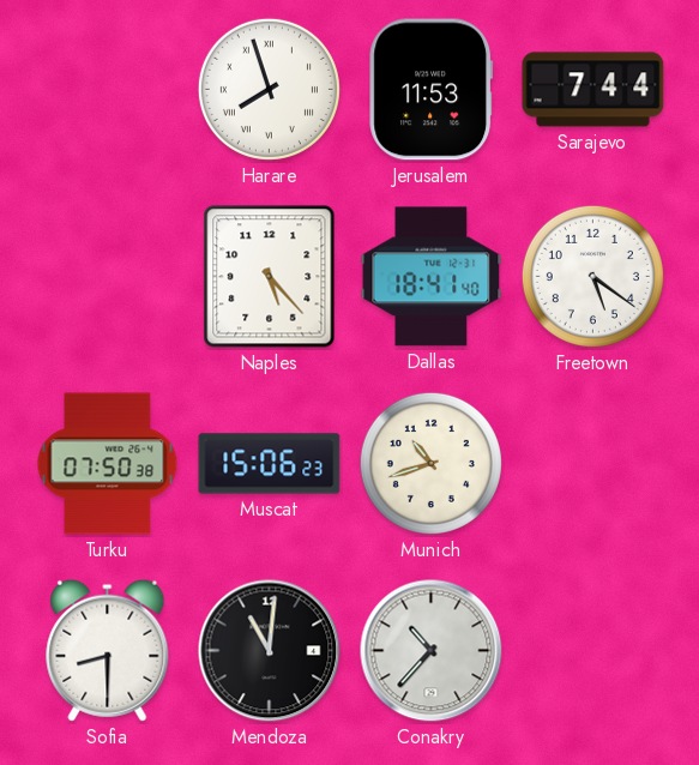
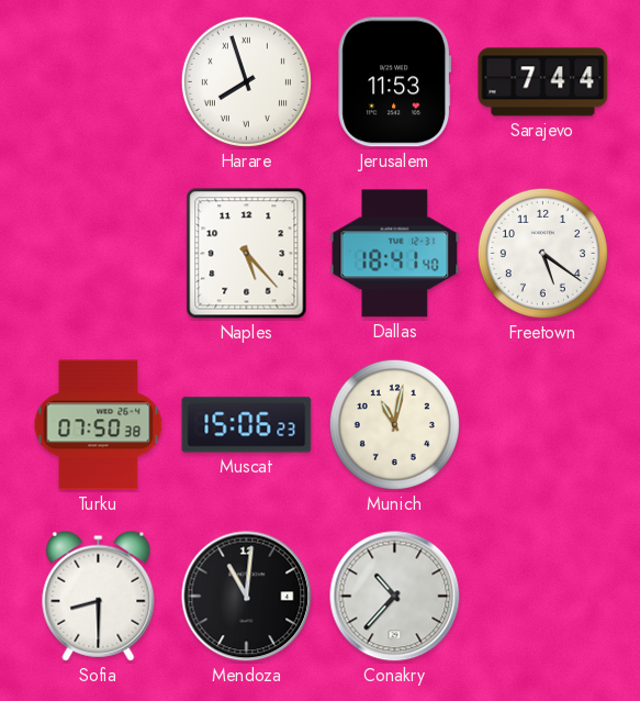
Munich: 10:42 -> 11:02 (394, 424)
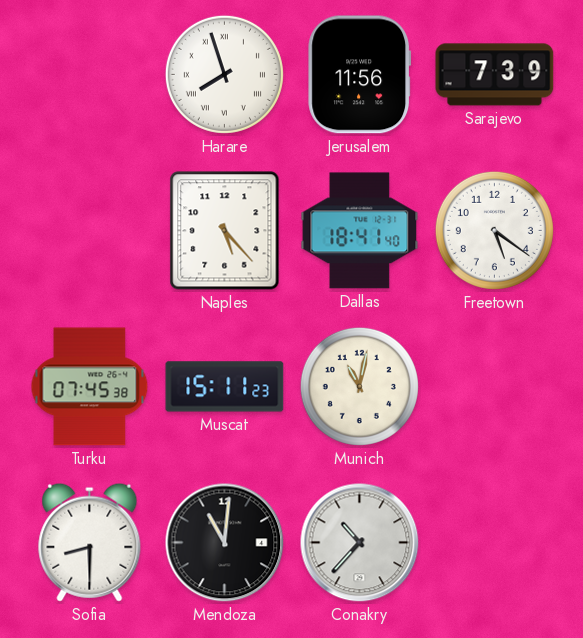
Jerusalem: 11:53 -> 11:56 (360, 75)
Sarajevo: 7:44 -> 7:39 (495, 75)
Turku: 07:50 -> 07:45 (90, 387)
Muscat: 15:06 -> 15:11 (225, 387)
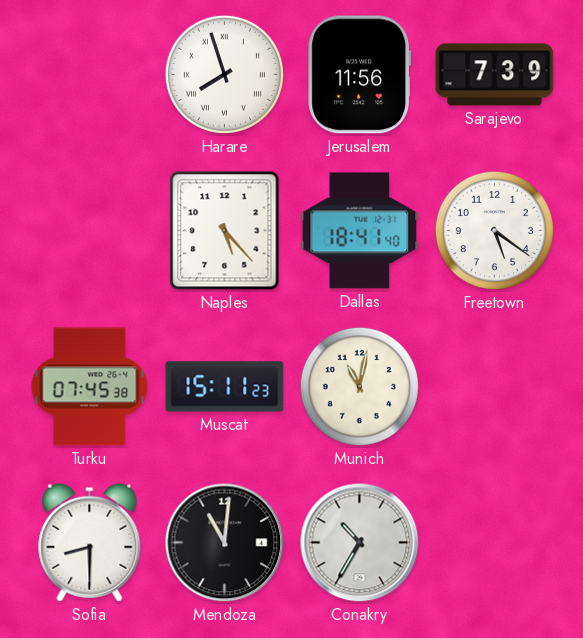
Conakry: 10:37 -> 10:35 (360, 543)
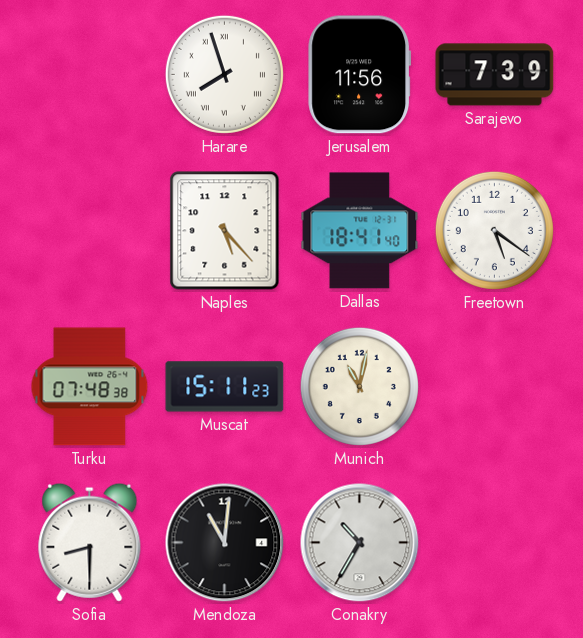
Turku: 07:45 -> 07:48 (90, 387)
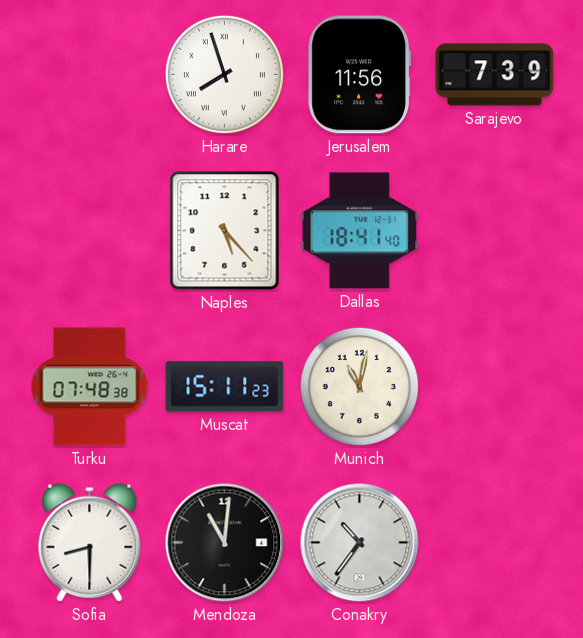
Freetown: 5:21 -> none (494, 230)
Conakry: 10:35 -> 10:36 (360, 543)
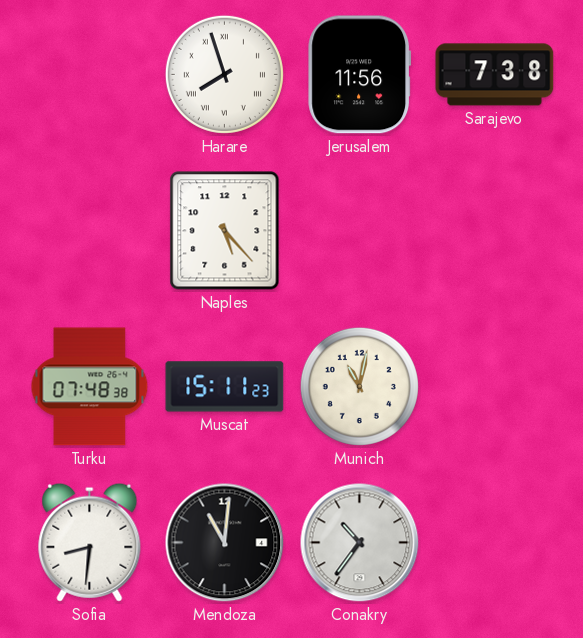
Sarajevo: 7:39 -> 7:38 (495, 75)
Dallas: 18:41 -> none (360, 231)
Sofia: 8:30 -> 8:31 (90, 542)
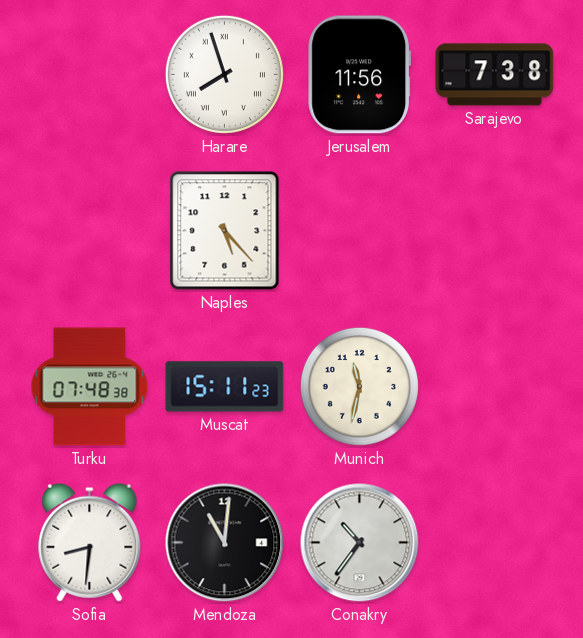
Munich: 11:02 -> 11:32 (359, 386)
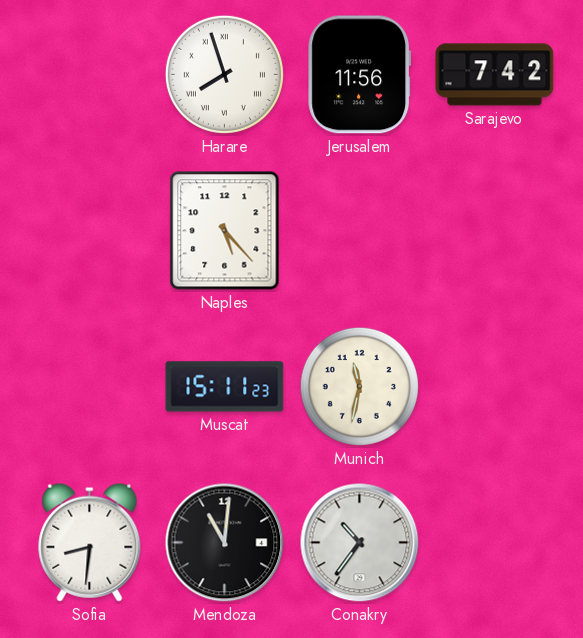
Sarajevo: 7:38 -> 7:42 (495, 75)
Turku: 07:48 -> none (90, 387)
